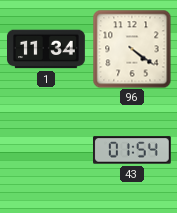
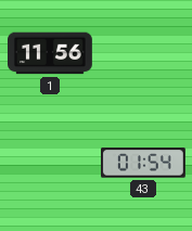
1: 11:34 -> 11:56 (51, 53)
96: 4:21 -> none (132, 49)
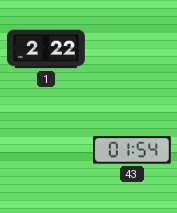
1: 11:56 -> 2:22 (47, 49)
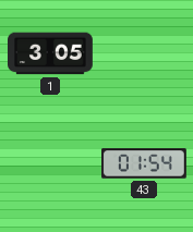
1: 2:22 -> 3:05 (51, 53)
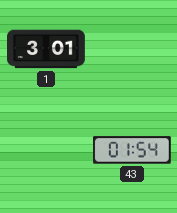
1: 3:05 -> 3:01 (47, 49)
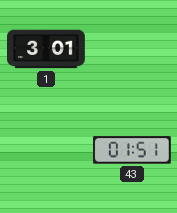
43: 01:54 -> 01:51 (133, 150)
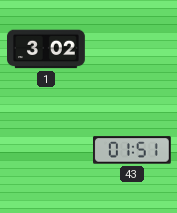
1: 3:01 -> 3:02 (47, 49)
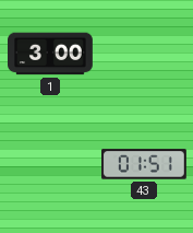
1: 3:02 -> 3:00 (51, 54)
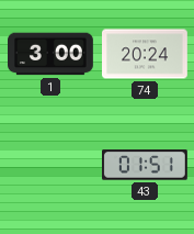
74: none -> 20:24 (146, 54)
